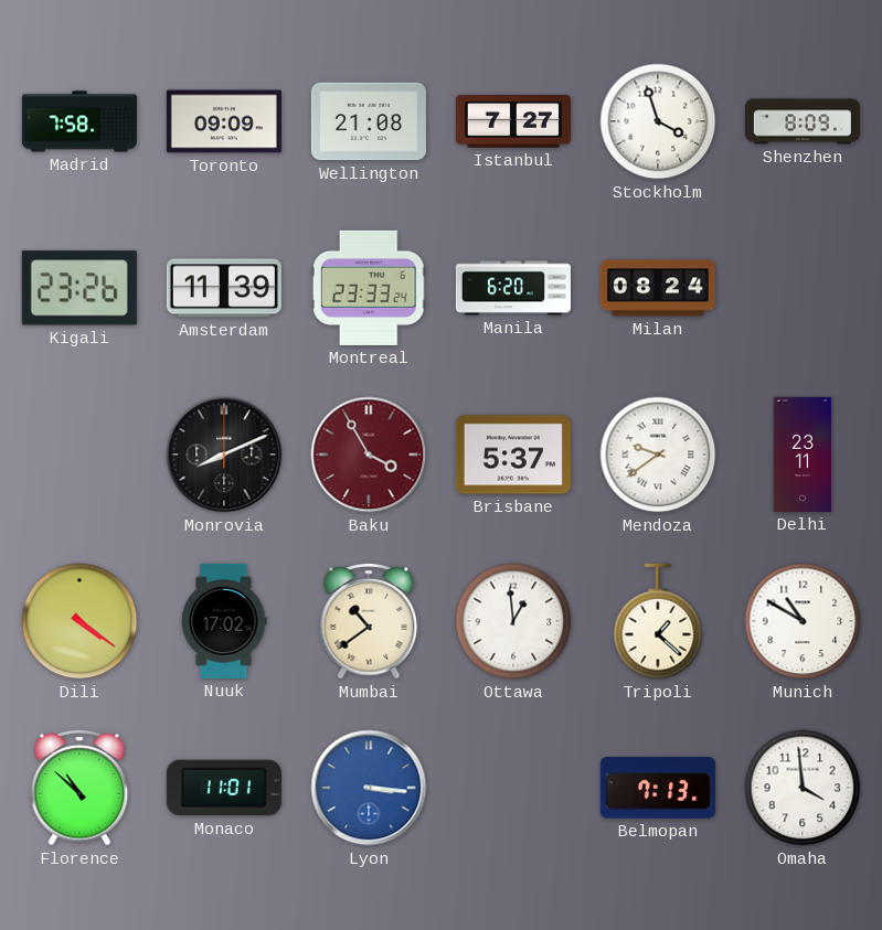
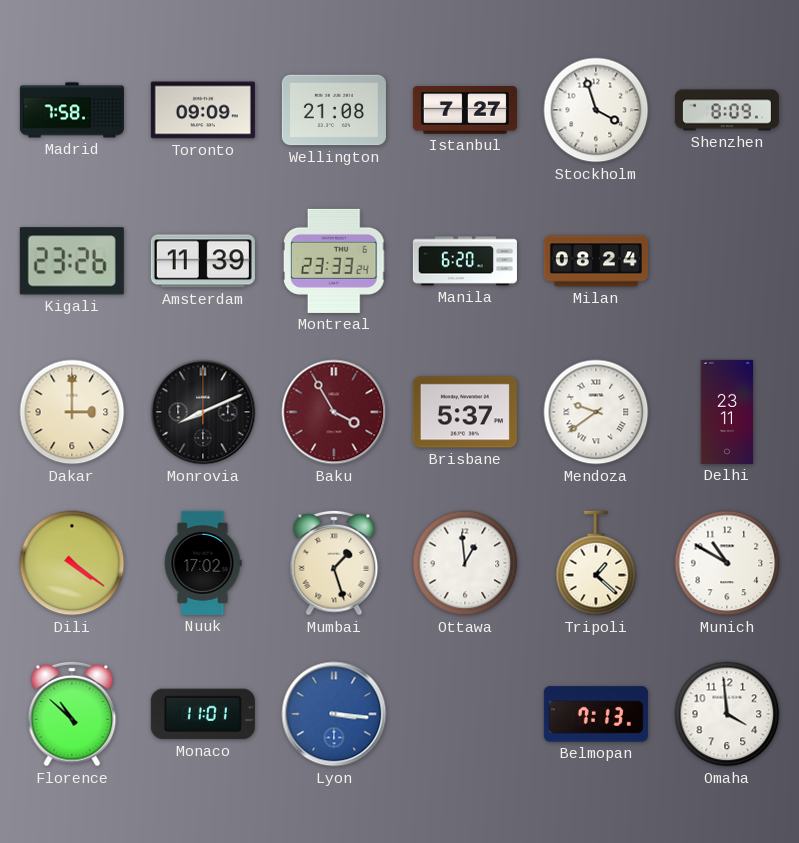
Dakar: none -> 3:00 (72, 412)
Mumbai: 10:39 -> 1:27 (334, 563)
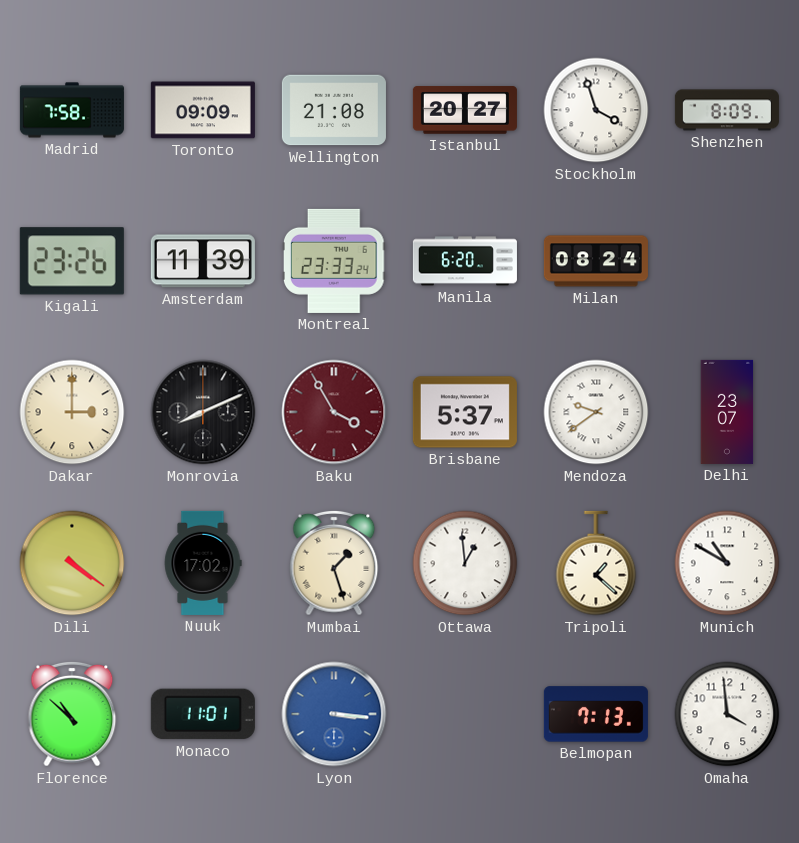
Istanbul: 7:27 -> 20:27 (465, 110)
Delhi: 23:11 -> 23:07 (727, 412)
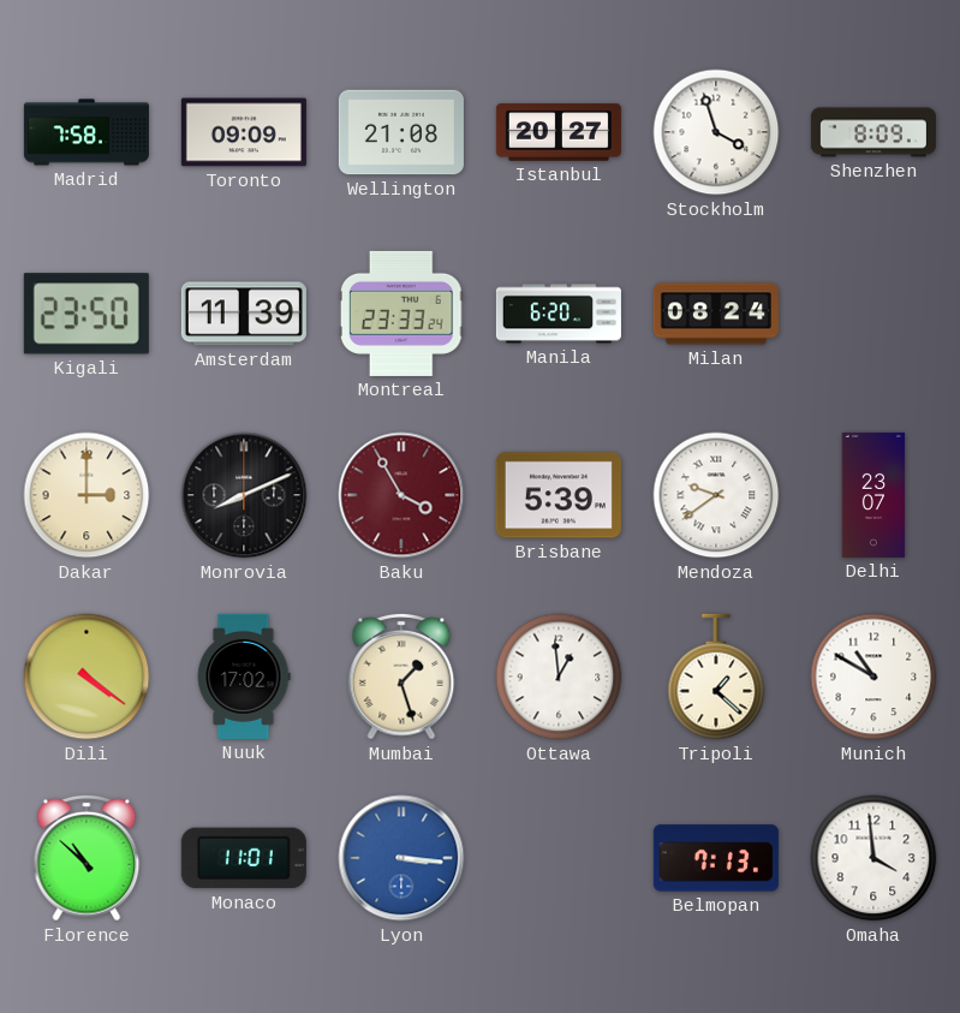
Kigali: 23:26 -> 23:50 (87, 314)
Brisbane: 5:37 -> 5:39 (559, 495)
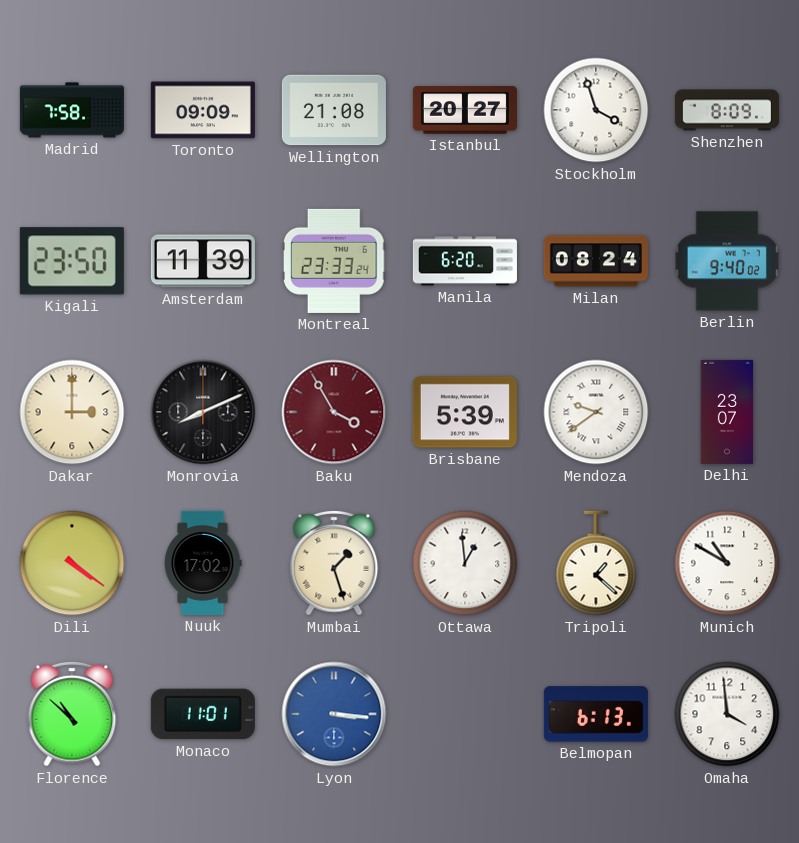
Berlin: none -> 9:40 (727, 261)
Belmopan: 7:13 -> 6:13 (596, 714)
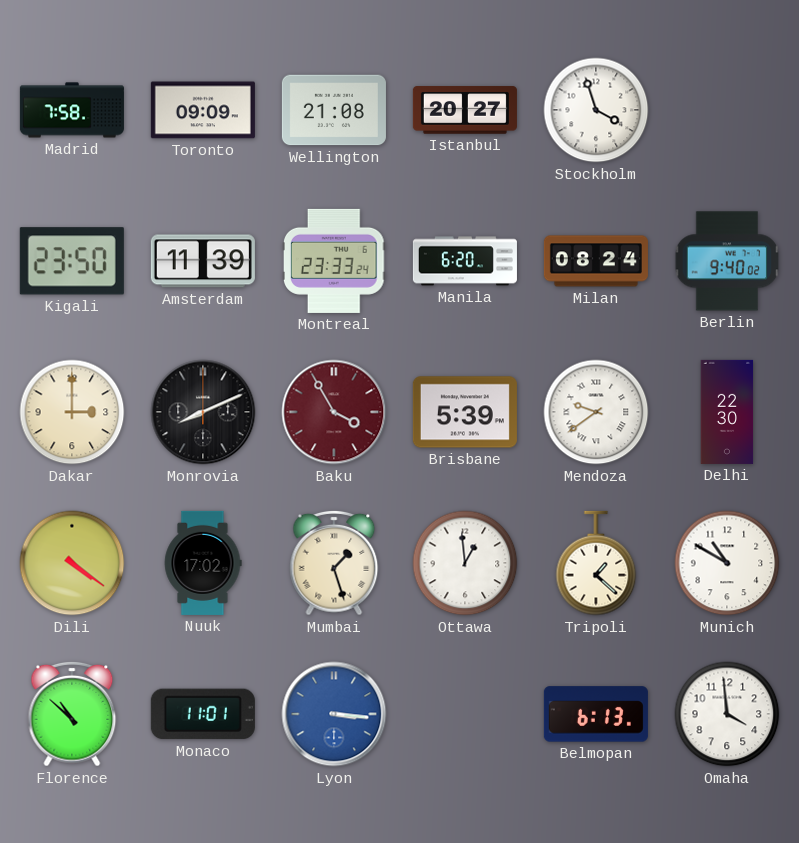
Shenzhen: 8:09 -> none (727, 110)
Delhi: 23:07 -> 22:30 (727, 412)
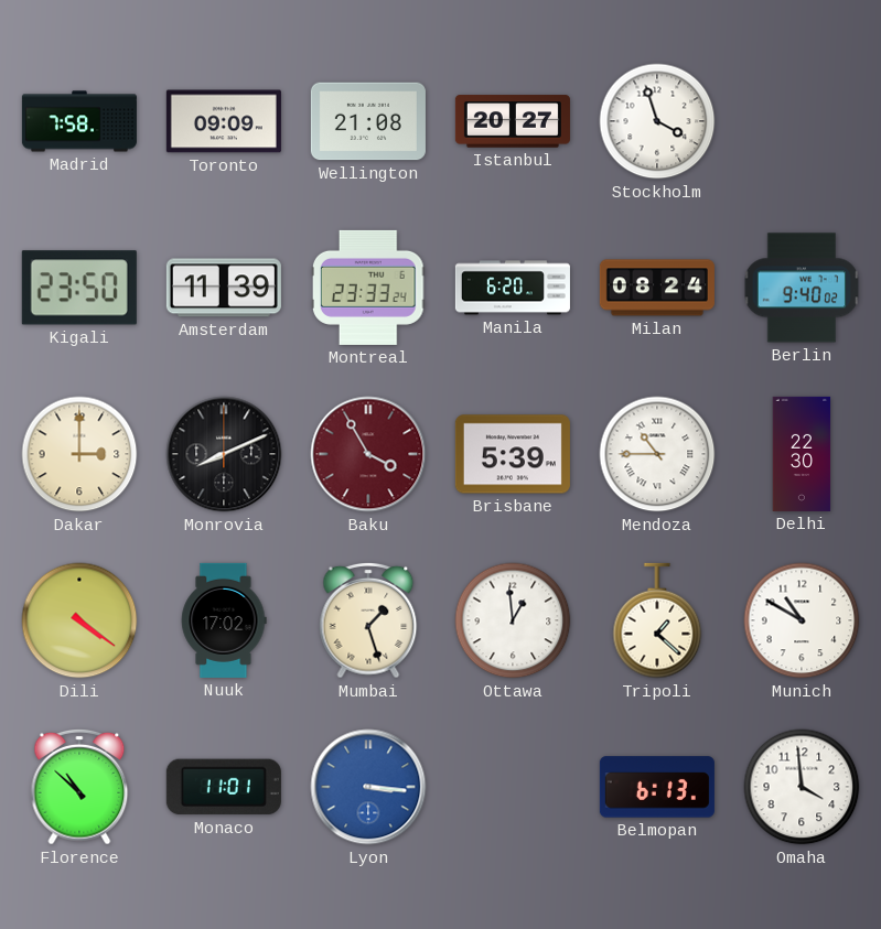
Mendoza: 9:39 -> 10:45 (657, 454)
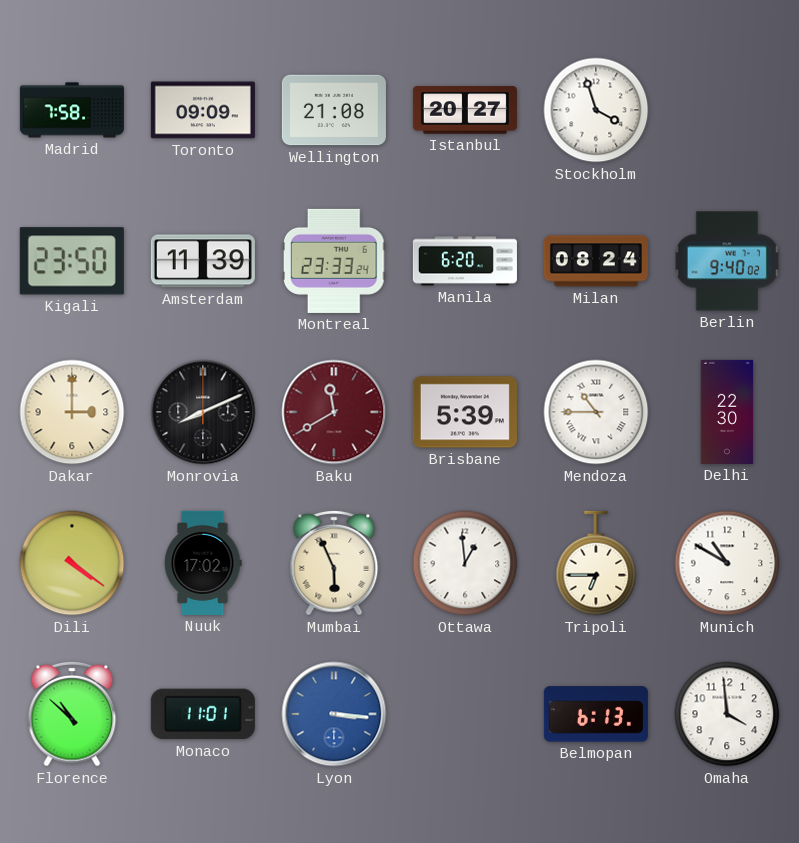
Baku: 3:55 -> 11:40 (334, 412)
Mumbai: 1:27 -> 5:56 (334, 563)
Tripoli: 1:22 -> 6:45 (596, 563)
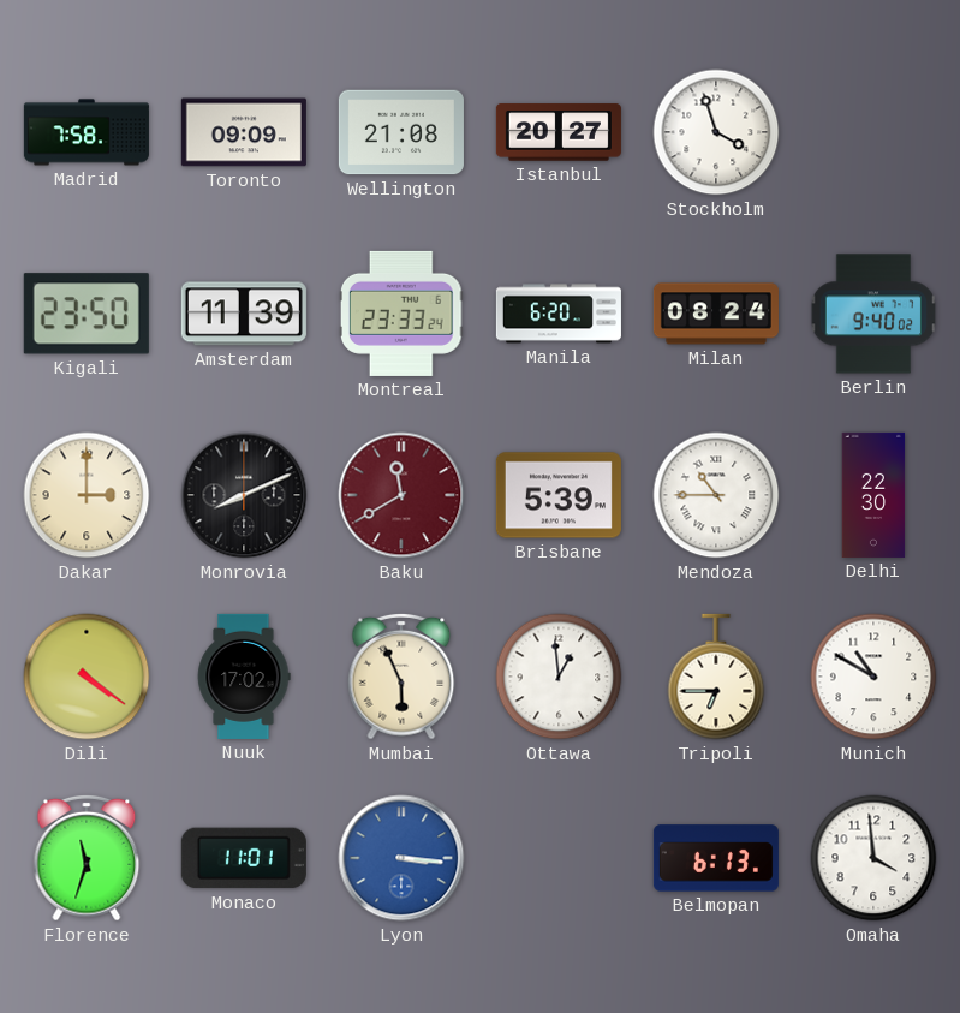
Florence: 10:52 -> 11:33 (87, 858)
